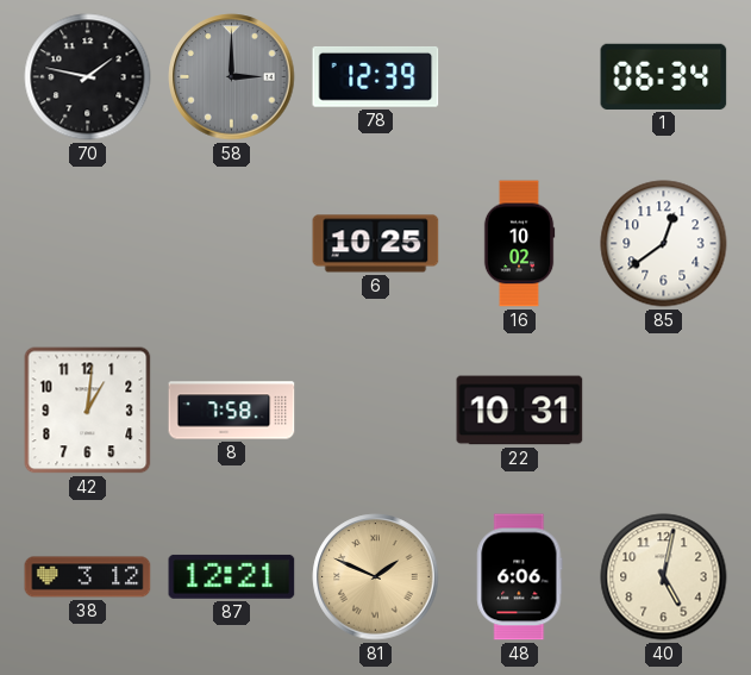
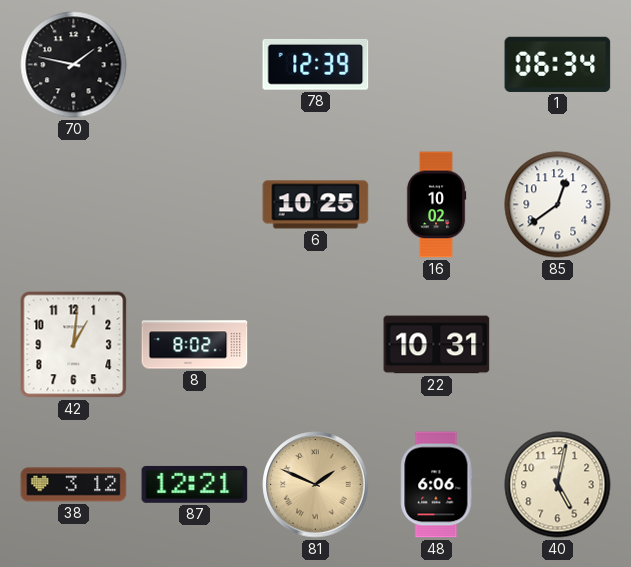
58: 3:00 -> none (232, 77)
8: 7:58 -> 8:02 (195, 345)
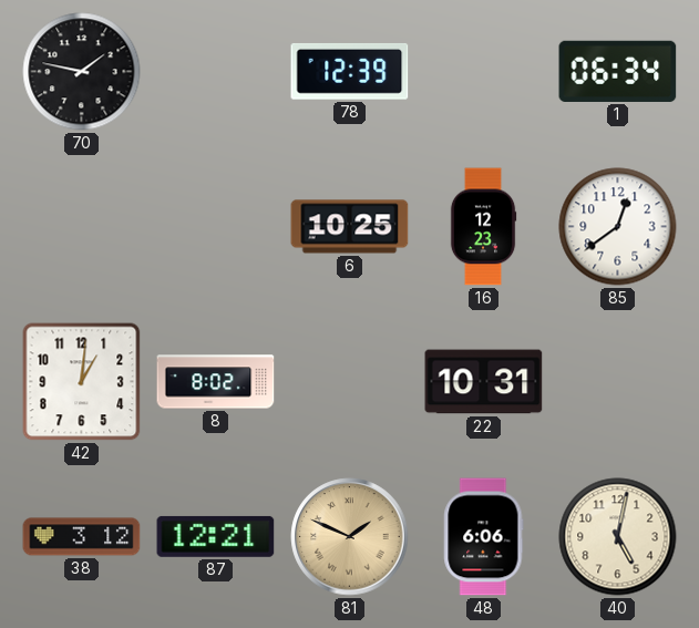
16: 10:02 -> 12:23 (483, 227)
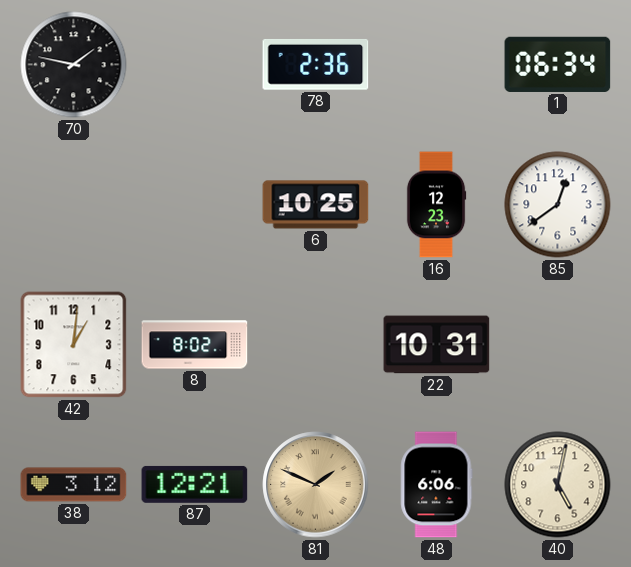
78: 12:39 -> 2:36 (316, 65)
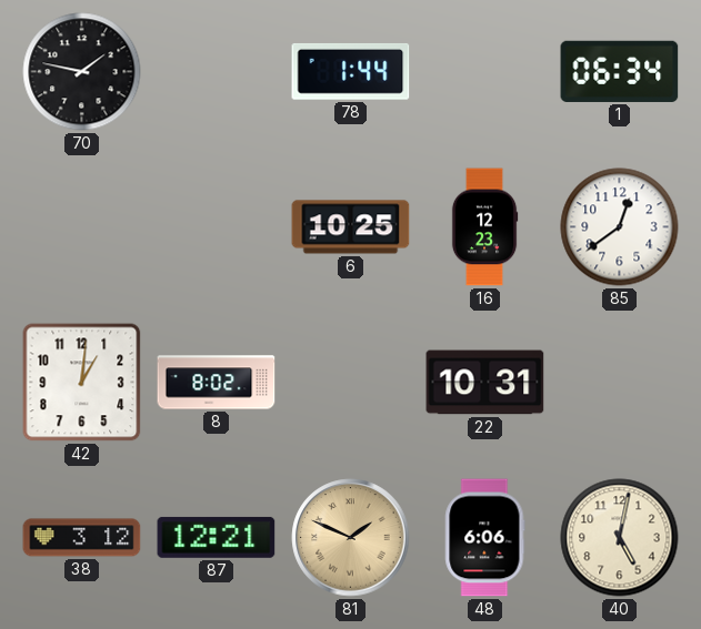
78: 2:36 -> 1:44 (351, 72)
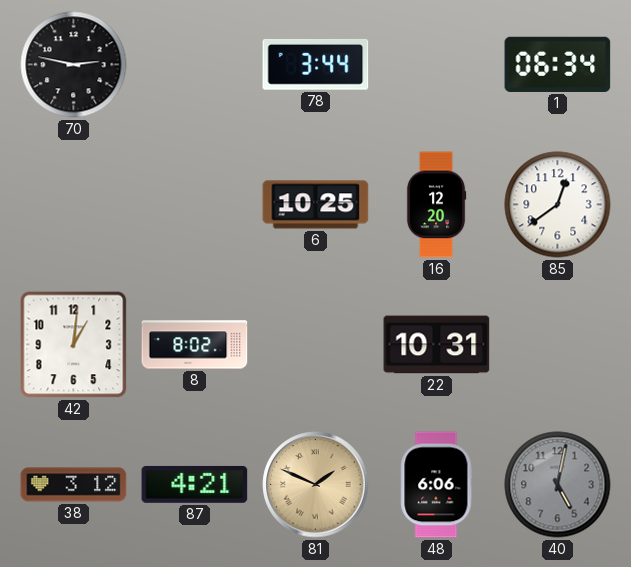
70: 1:47 -> 2:47 (74, 65)
78: 1:44 -> 3:44 (316, 65)
16: 12:23 -> 12:20 (436, 205)
87: 12:21 -> 4:21 (195, 484)
40 dial: cream -> grey (558, 485)
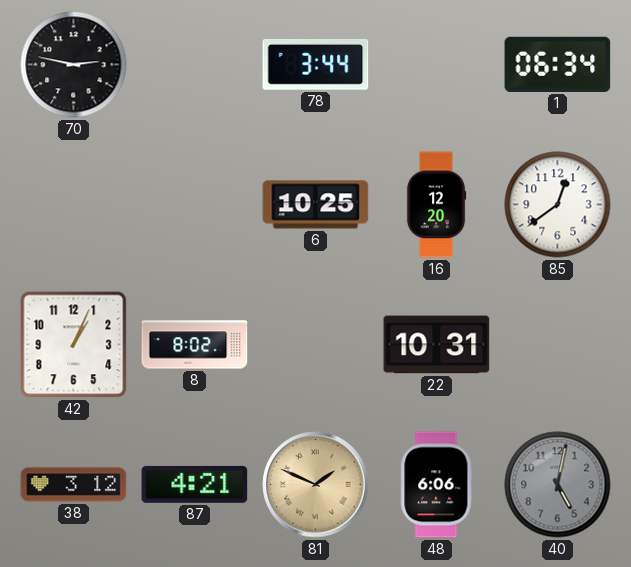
42: 1:01 -> 1:04 (74, 345)
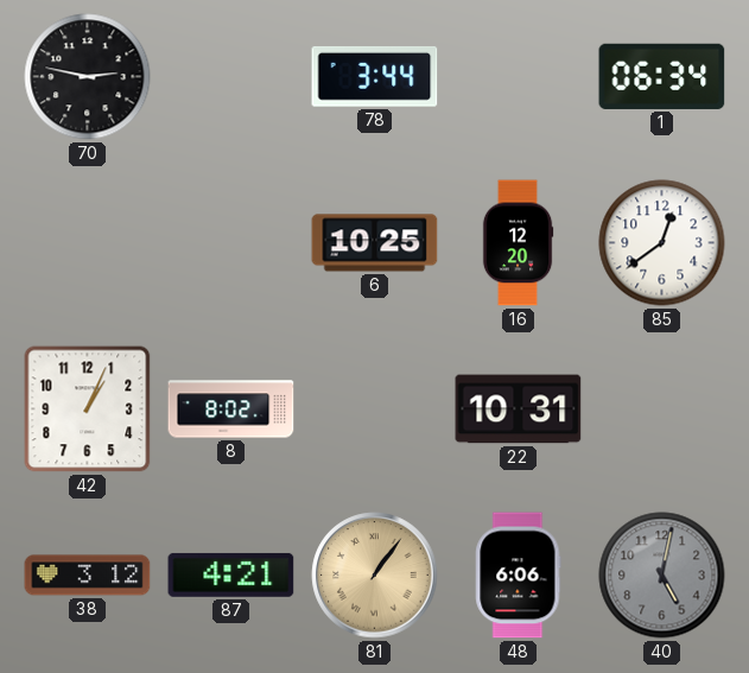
81: 1:49 -> 1:06 (375, 576)
